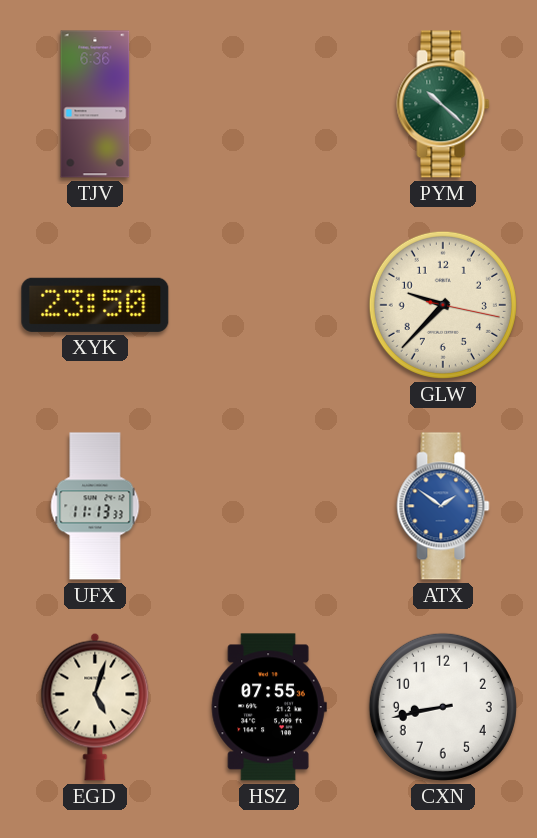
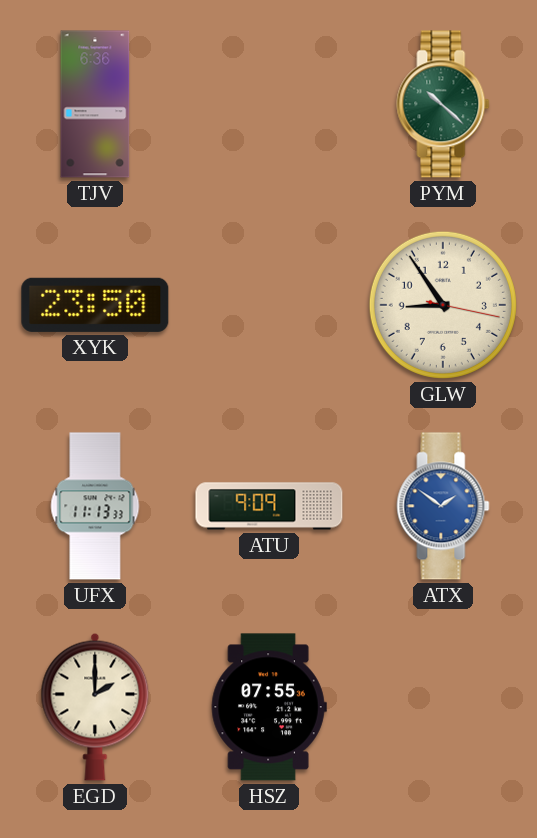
GLW: 9:37 -> 8:54 (443, 305)
ATU: none -> 9:09 (269, 506)
EGD: 5:03 -> 2:00 (95, 707)
CXN: 8:43 -> none (443, 707)
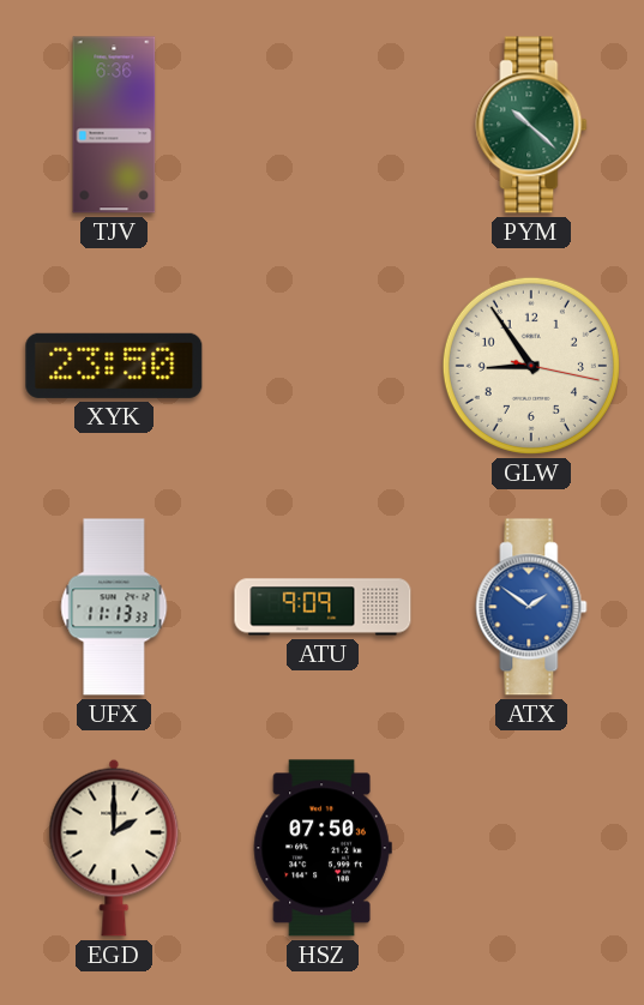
HSZ: 07:55 -> 07:50 (323, 848)
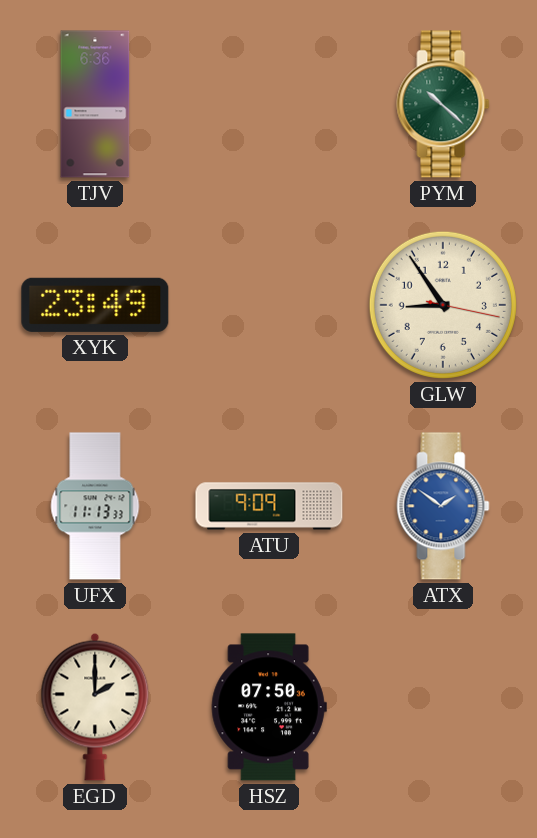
XYK: 23:50 -> 23:49 (95, 305)
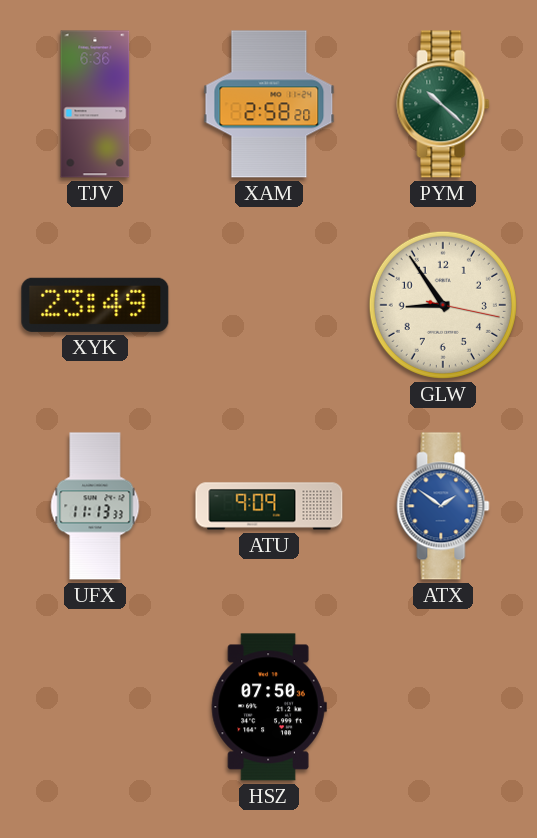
XAM: none -> 2:58 (269, 104)
EGD: 2:00 -> none (95, 707)
